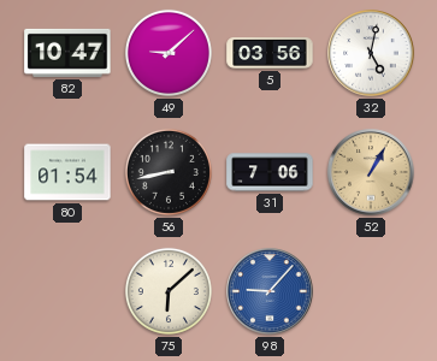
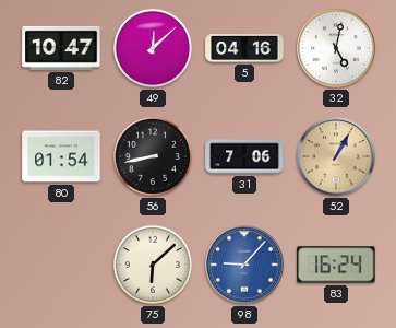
49: 9:08 -> 12:08 (153, 48)
5: 03:56 -> 04:16 (244, 49)
83: none -> 16:24 (336, 265)
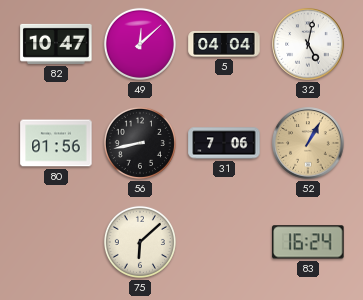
5: 04:16 -> 04:04 (224, 45)
80: 01:54 -> 01:56 (56, 143)
98: 9:07 -> none (244, 265)
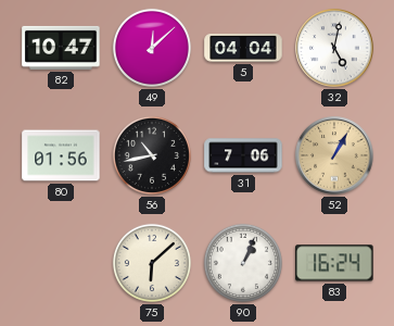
56: 8:43 -> 10:43 (152, 155)
90: none -> 1:04 (243, 263)
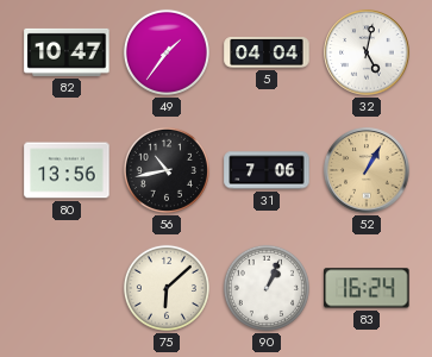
49: 12:08 -> 1:36 (167, 52)
80: 01:56 -> 13:56 (67, 170)
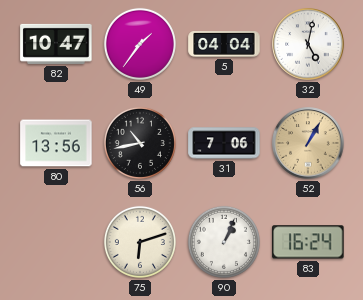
75: 6:08 -> 6:12 (140, 242)
